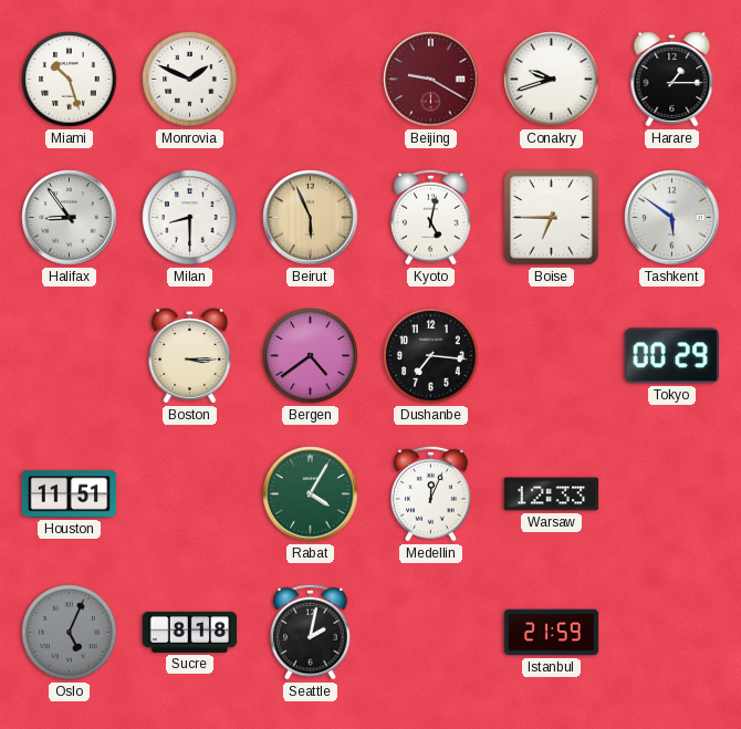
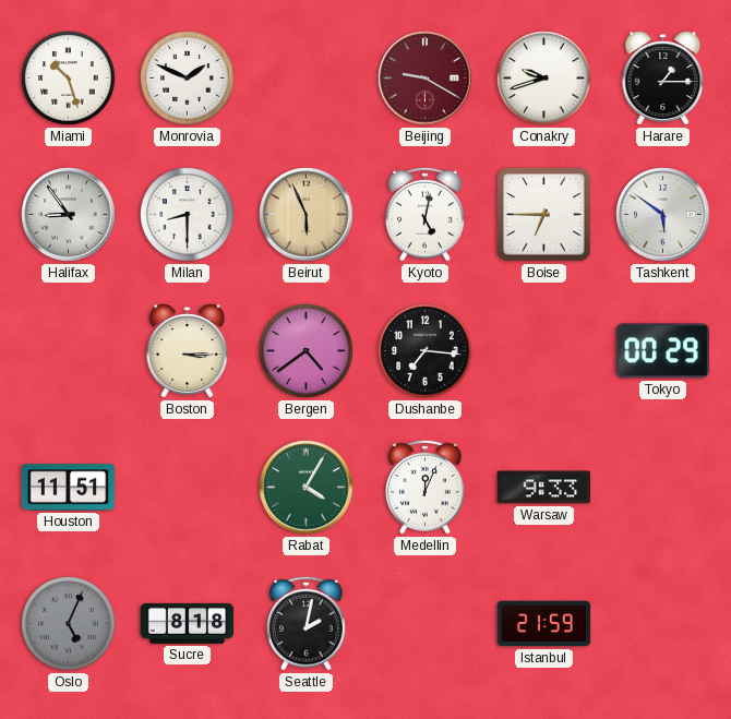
Warsaw: 12:33 -> 9:33 (544, 488)
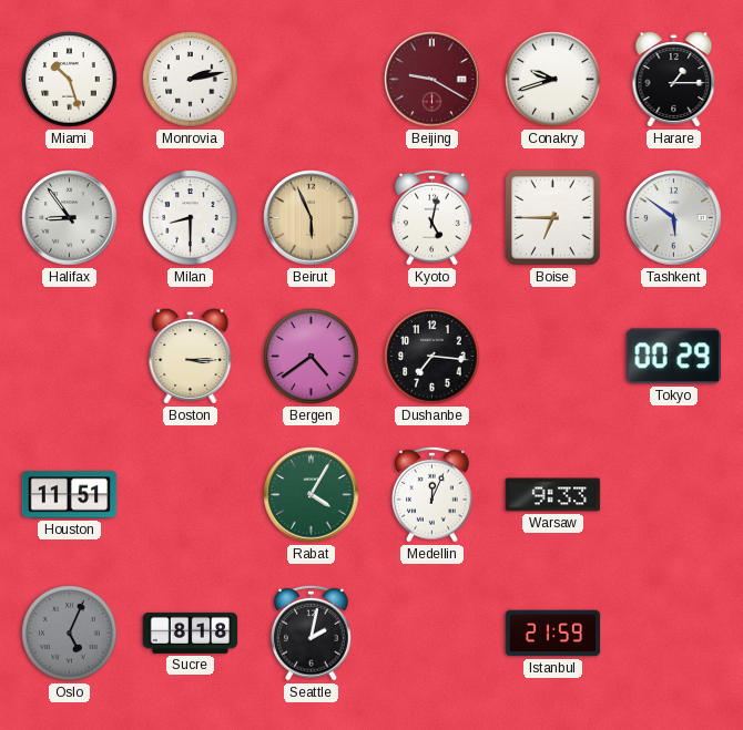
Monrovia: 1:49 -> 2:13 (191, 80)
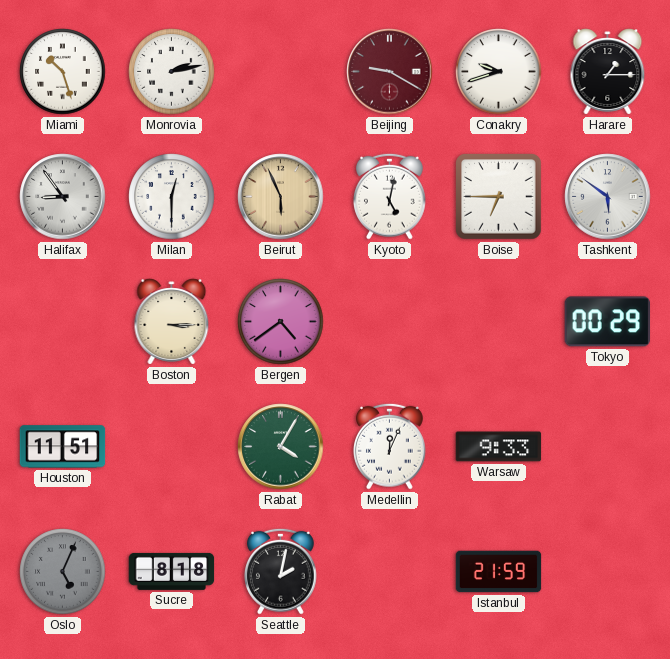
Milan: 8:30 -> 12:30 (172, 197)
Dushanbe: 7:16 -> none (432, 357)
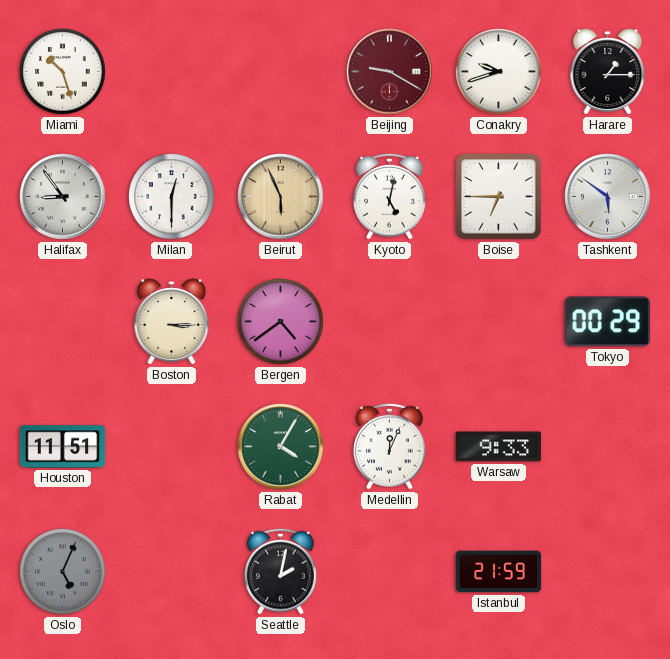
Monrovia: 2:13 -> none (172, 72)
Sucre: 8:18 -> none (172, 571)
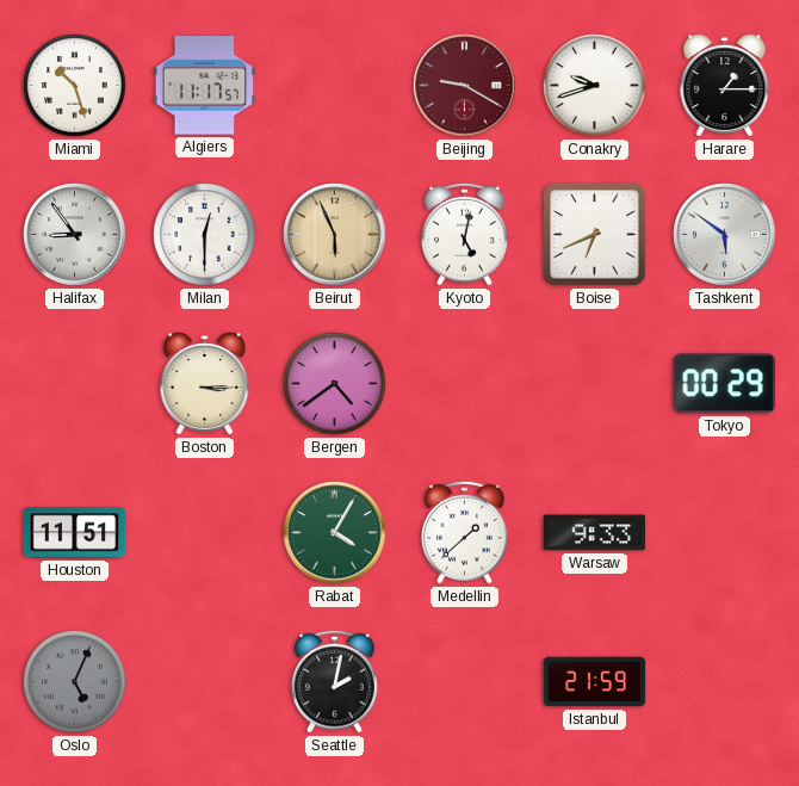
Algiers: none -> 11:17 (205, 86)
Boise: 6:45 -> 6:41 (595, 235)
Medellin: 12:04 -> 1:38 (465, 532)
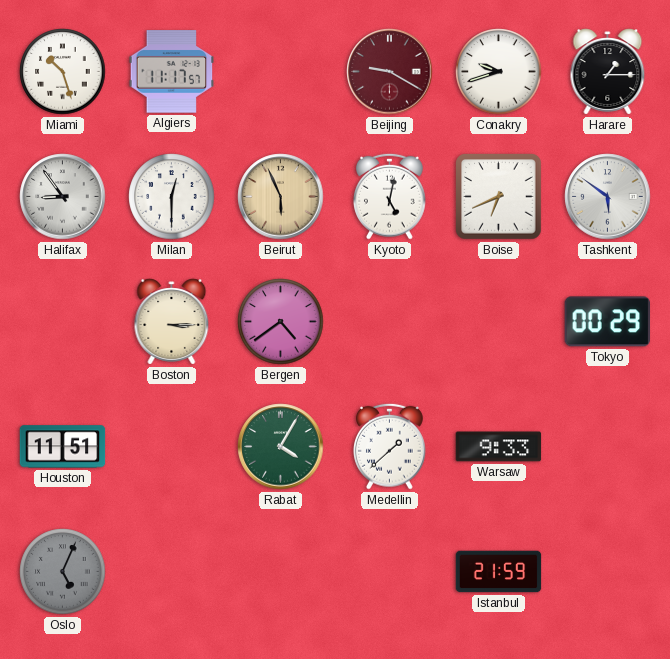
Seattle: 2:02 -> none (335, 681)
